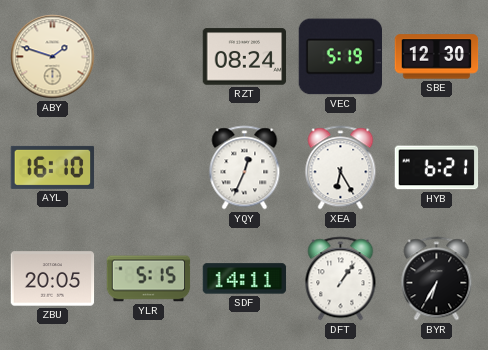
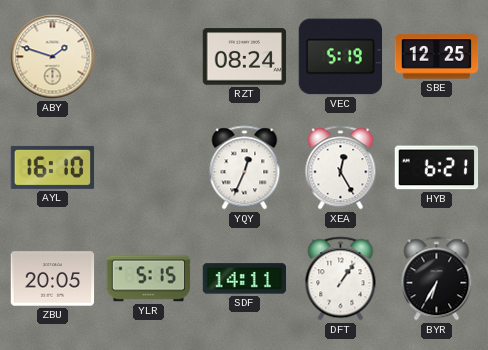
SBE: 12:30 -> 12:25 (437, 57)
XEA: 6:25 -> 12:25 (341, 168)
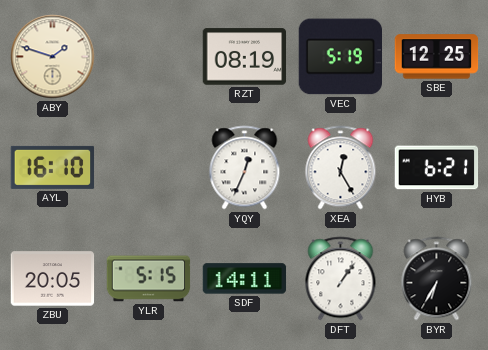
RZT: 08:24 -> 08:19 (245, 57)
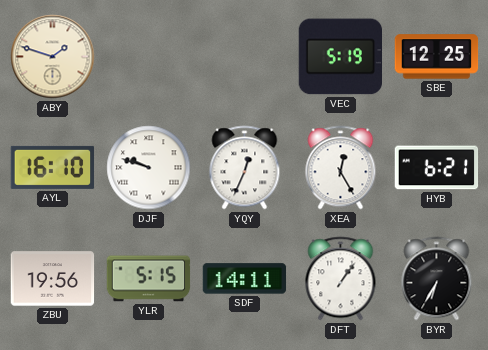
RZT: 08:19 -> none (245, 57)
DJF: none -> 9:48 (149, 168)
ZBU: 20:05 -> 19:56 (53, 279)
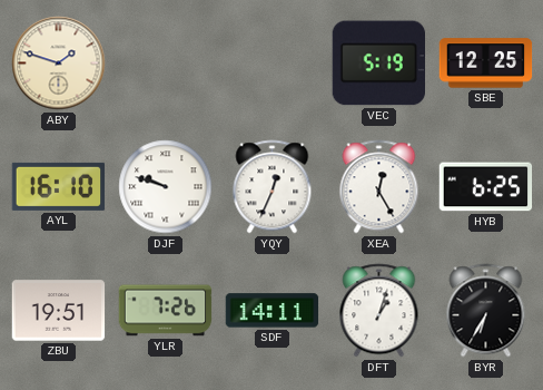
HYB: 6:21 -> 6:25 (486, 187)
ZBU: 19:56 -> 19:51 (59, 311)
YLR: 5:15 -> 7:26 (166, 311)
DFT: 1:06 -> 1:03 (379, 311)
